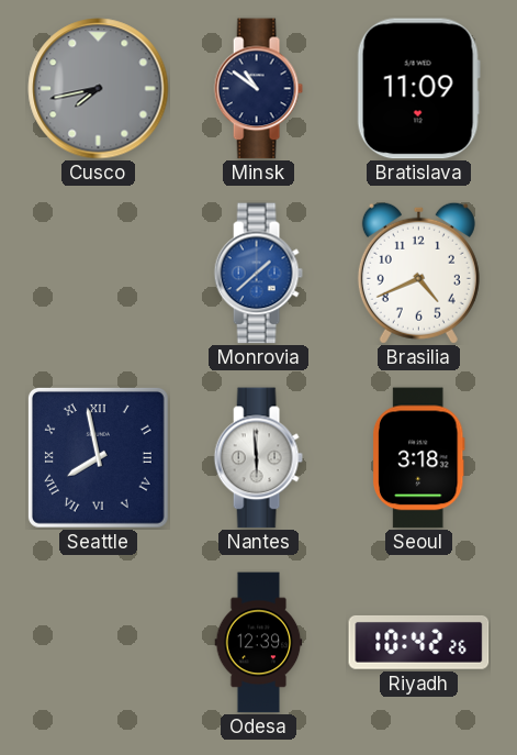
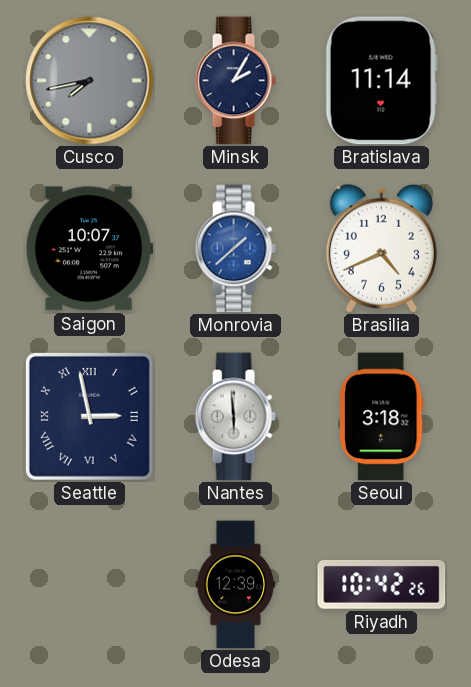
Minsk: 10:51 -> 2:05 (235, 81)
Bratislava: 11:09 -> 11:14 (381, 81)
Saigon: none -> 10:07 (89, 249)
Seattle: 7:58 -> 2:58 (89, 416)
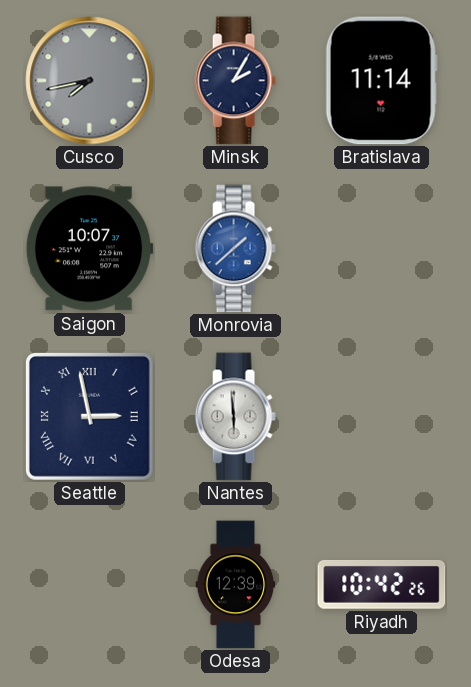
Brasilia: 4:41 -> none (381, 248)
Seoul: 3:18 -> none (381, 417)
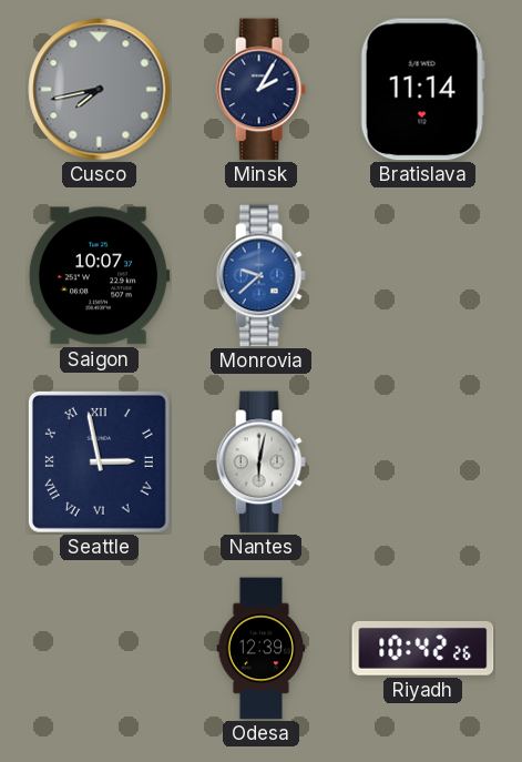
Monrovia: 1:38 -> 9:38 (260, 276)
Nantes: 5:59 -> 6:02 (260, 463)
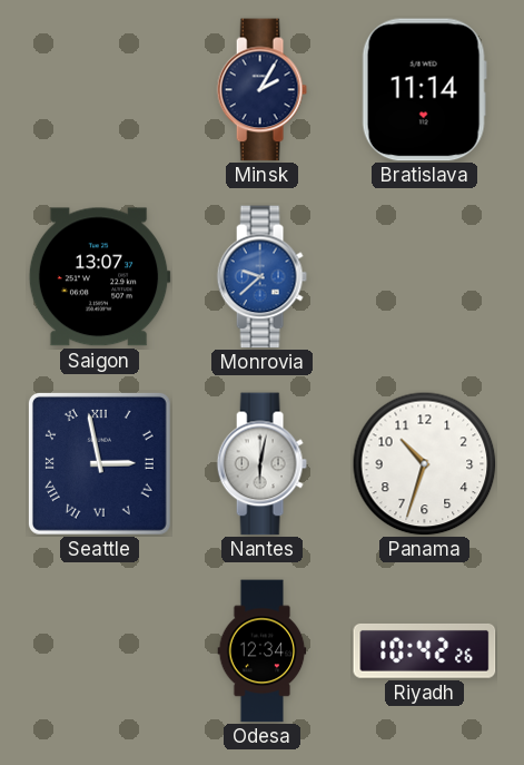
Cusco: 7:43 -> none (100, 90)
Saigon: 10:07 -> 13:07 (99, 277)
Panama: none -> 10:33 (424, 463)
Odesa: 12:39 -> 12:34 (263, 651)
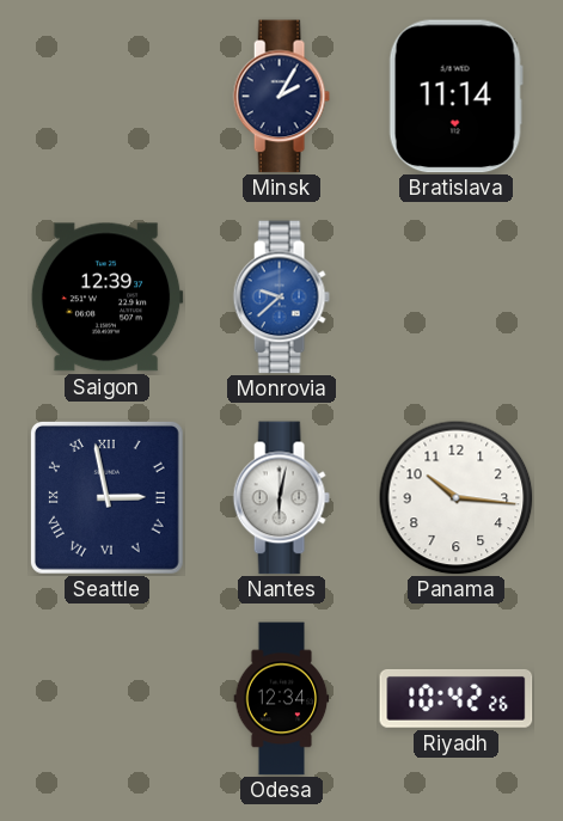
Saigon: 13:07 -> 12:39 (106, 298)
Panama: 10:33 -> 10:16 (455, 497)
